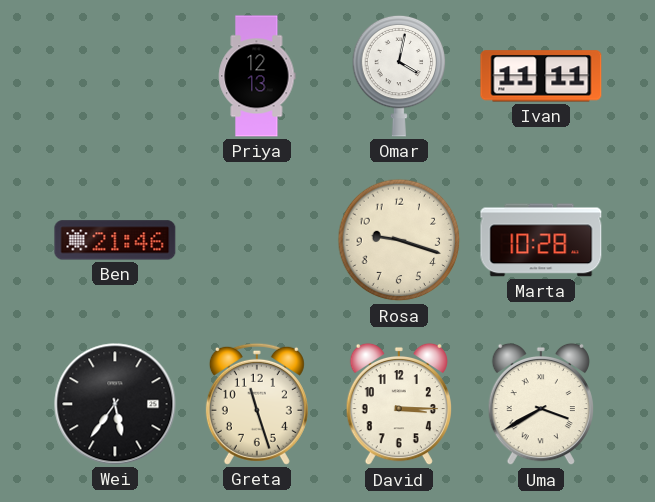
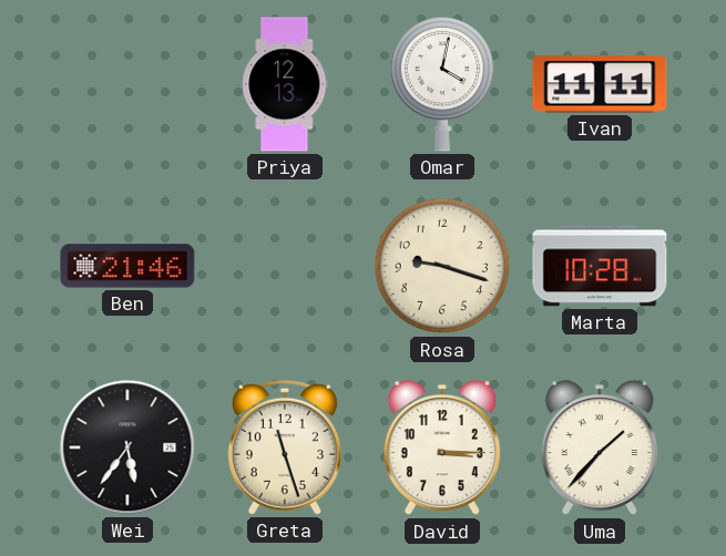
Uma: 3:40 -> 1:37 (600, 447)
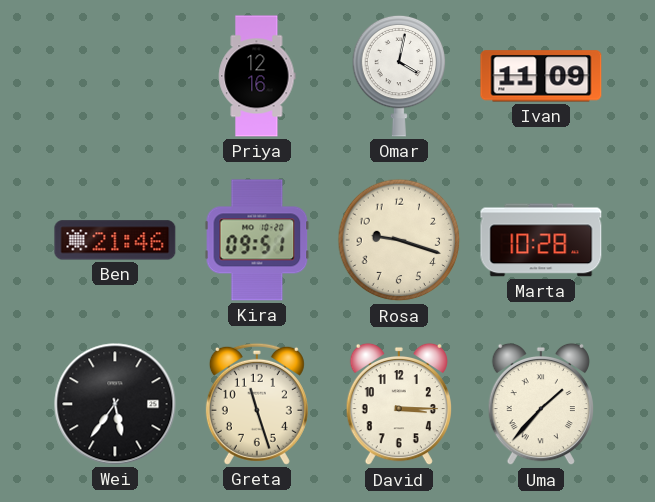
Priya: 12:13 -> 12:16 (257, 76)
Ivan: 11:11 -> 11:09 (541, 76)
Kira: none -> 09:51 (257, 240)
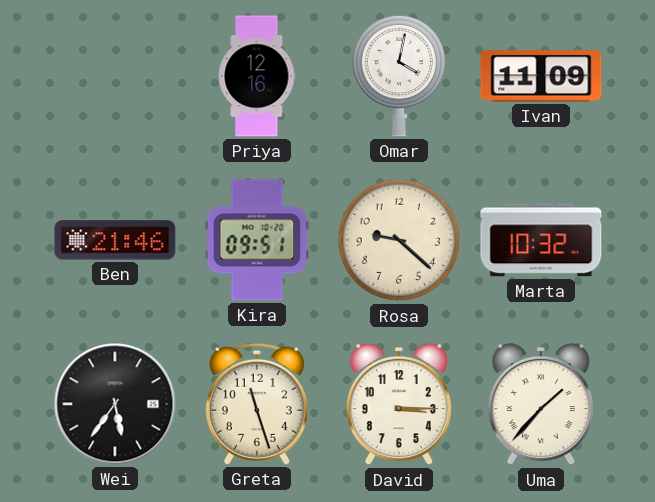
Rosa: 9:18 -> 9:22 (399, 240)
Marta: 10:28 -> 10:32 (541, 240)
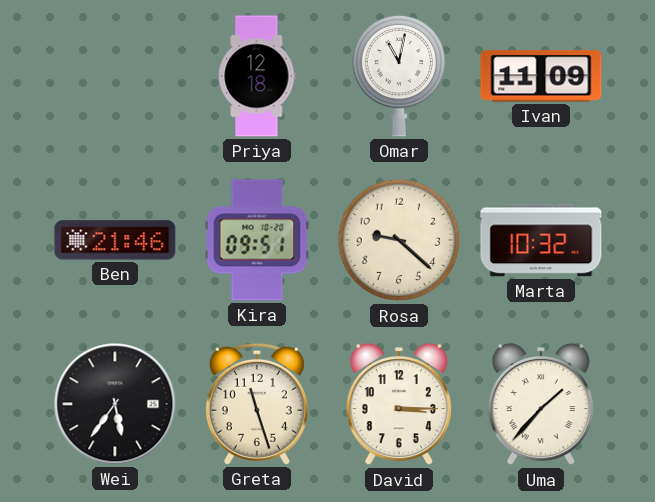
Priya: 12:16 -> 12:18 (257, 76)
Omar: 4:02 -> 11:02 (399, 76)
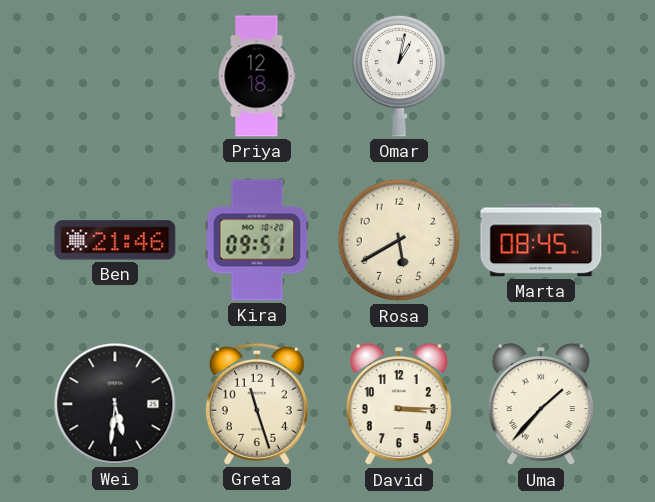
Omar: 11:02 -> 1:02 (399, 76)
Ivan: 11:09 -> none (541, 76)
Rosa: 9:22 -> 5:40 (399, 240)
Marta: 10:32 -> 08:45 (541, 240)
Wei: 5:36 -> 5:31 (115, 404)
